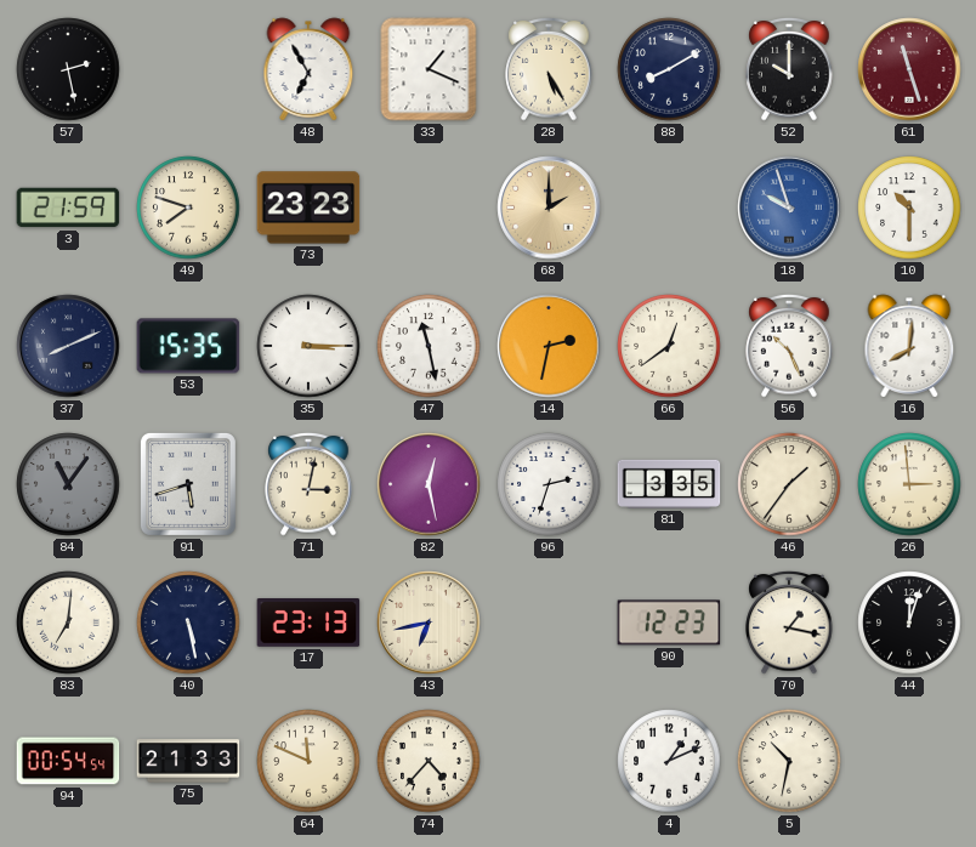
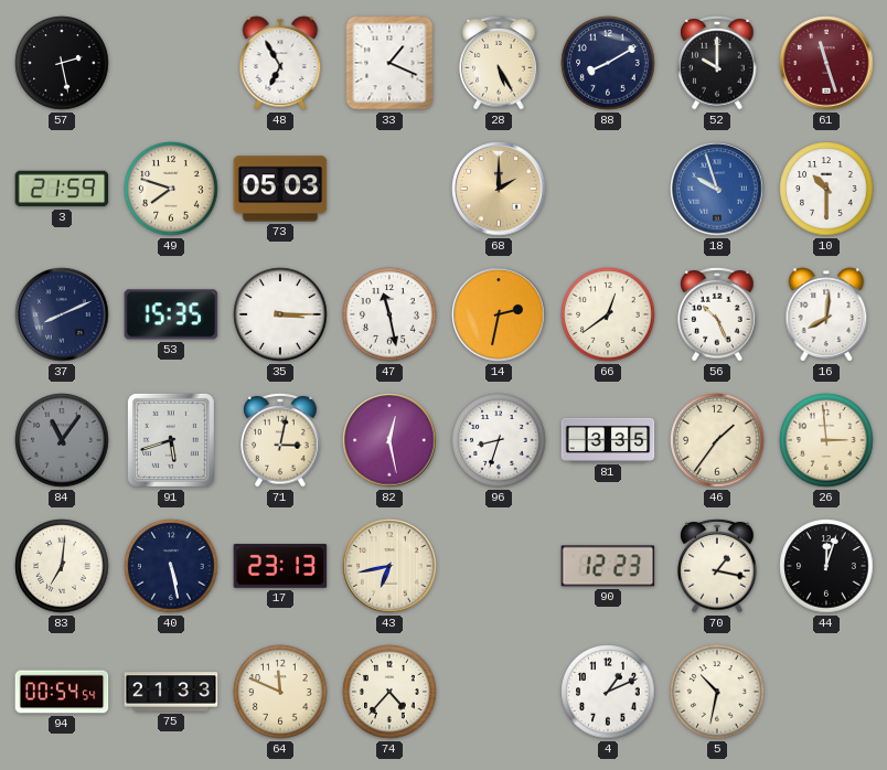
73: 23:23 -> 05:03 (280, 189)
96: 2:33 -> 8:33 (499, 440)
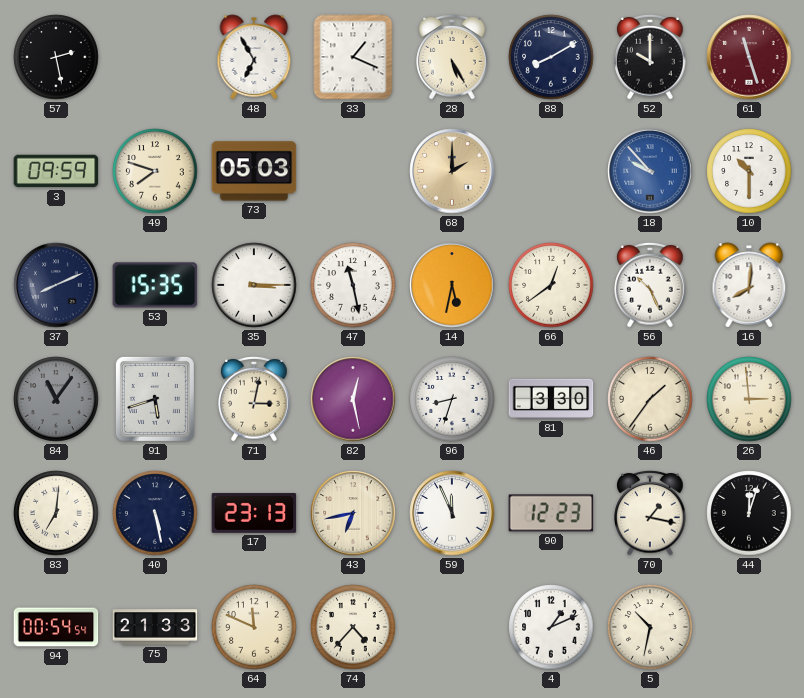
3: 21:59 -> 09:59 (56, 171)
18: 9:57 -> 9:53 (650, 171)
14: 2:32 -> 5:32 (452, 285)
81: 3:35 -> 3:30 (551, 399)
59: none -> 11:56 (452, 513)
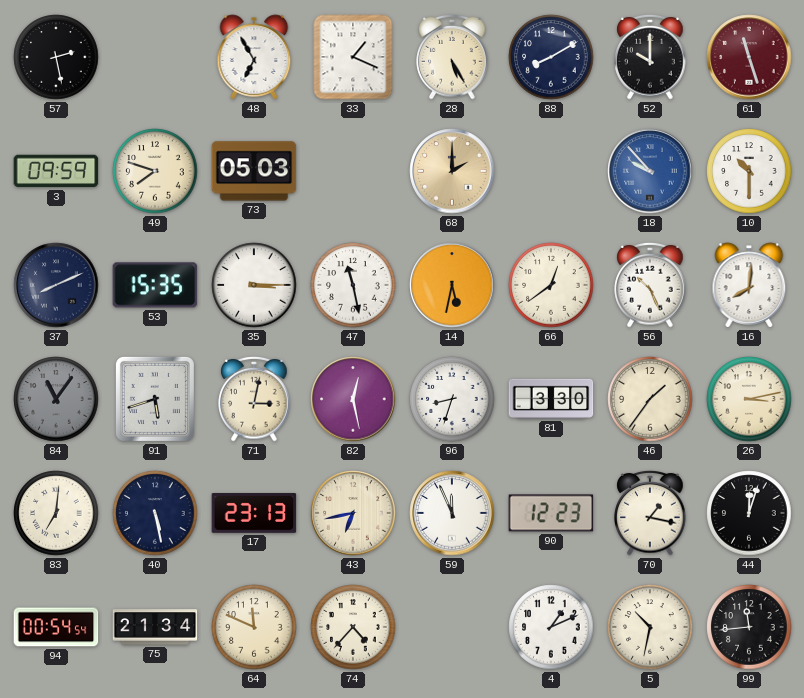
26: 2:59 -> 3:13 (749, 399)
75: 21:33 -> 21:34 (155, 627)
99: none -> 11:44 (749, 627)
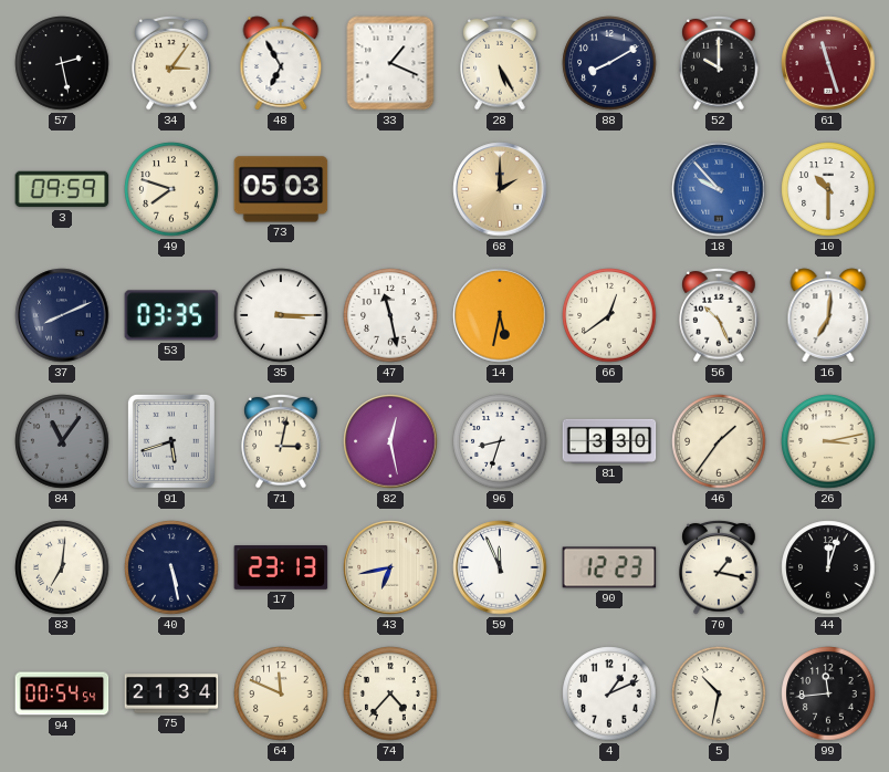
34: none -> 3:06 (171, 63)
53: 15:35 -> 03:35 (171, 315)
16: 8:01 -> 7:01 (828, 315)
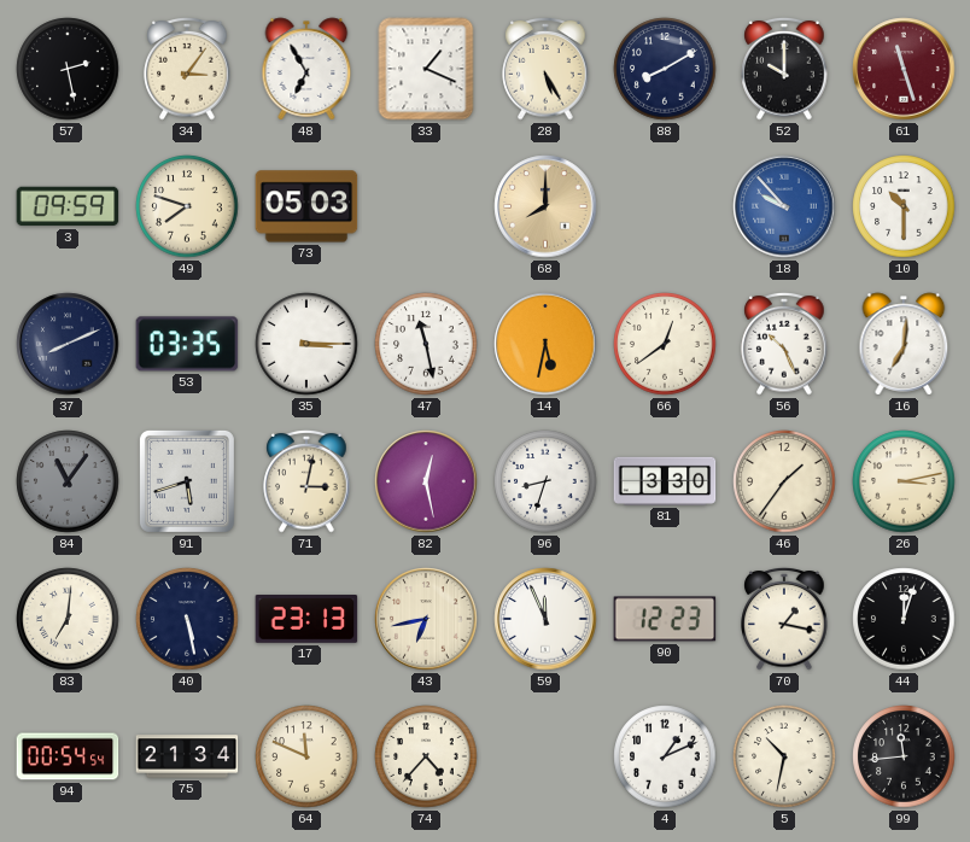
68: 2:00 -> 8:00 (545, 206)
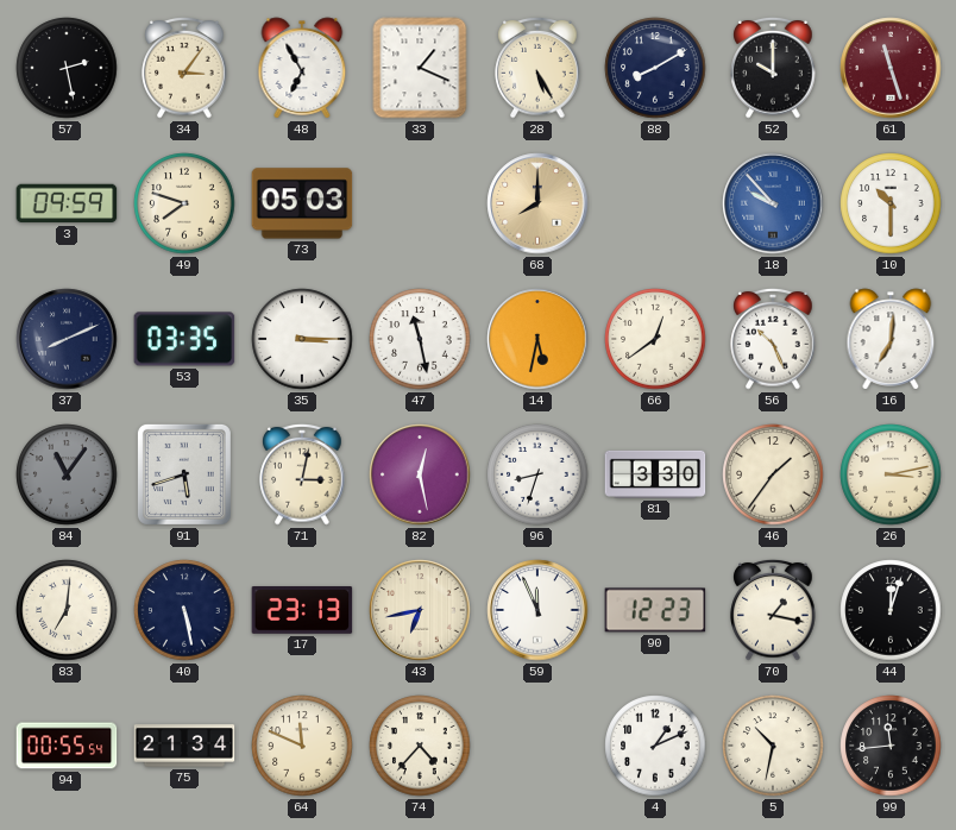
94: 00:54 -> 00:55 (67, 746)
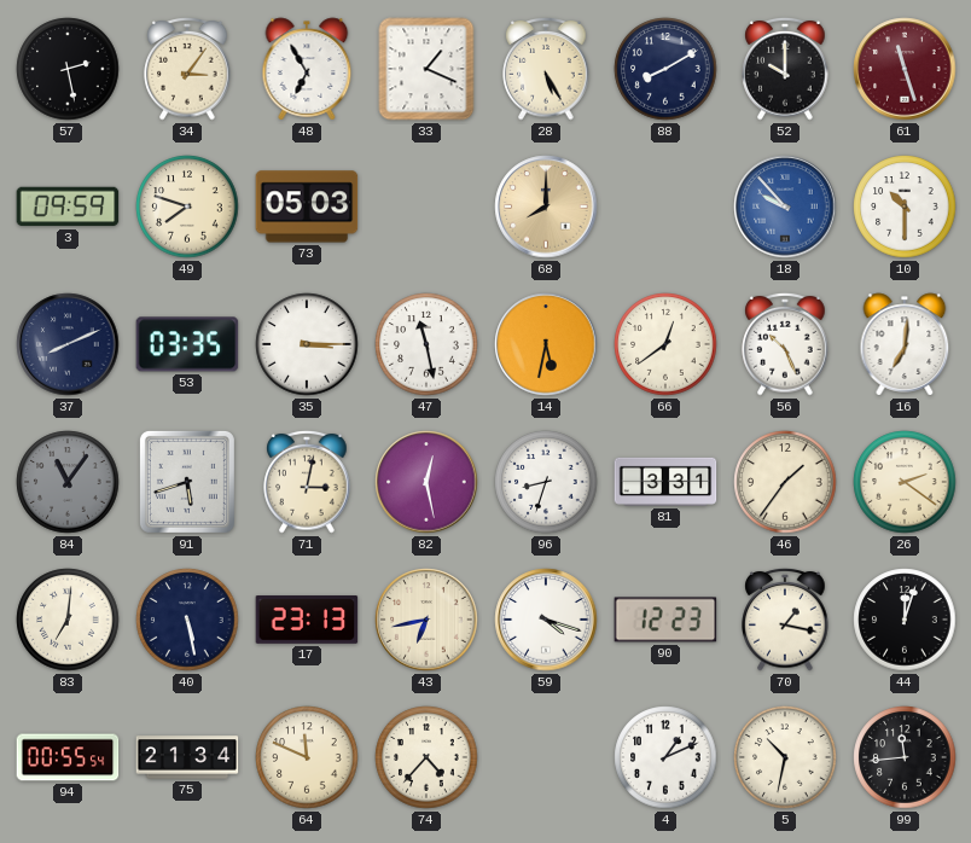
81: 3:30 -> 3:31 (665, 482)
26: 3:13 -> 2:21 (905, 482)
59: 11:56 -> 4:18 (546, 620)
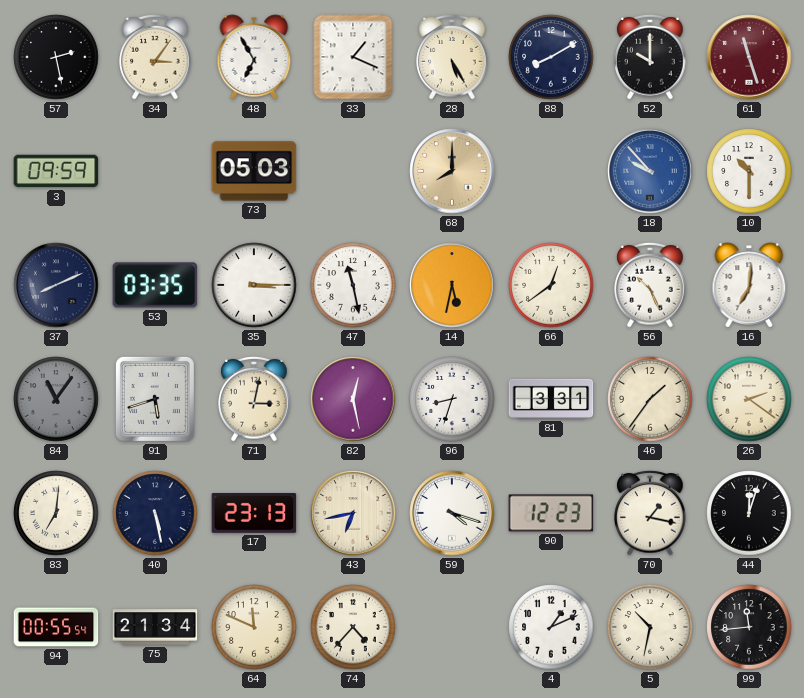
49: 7:48 -> none (187, 207)
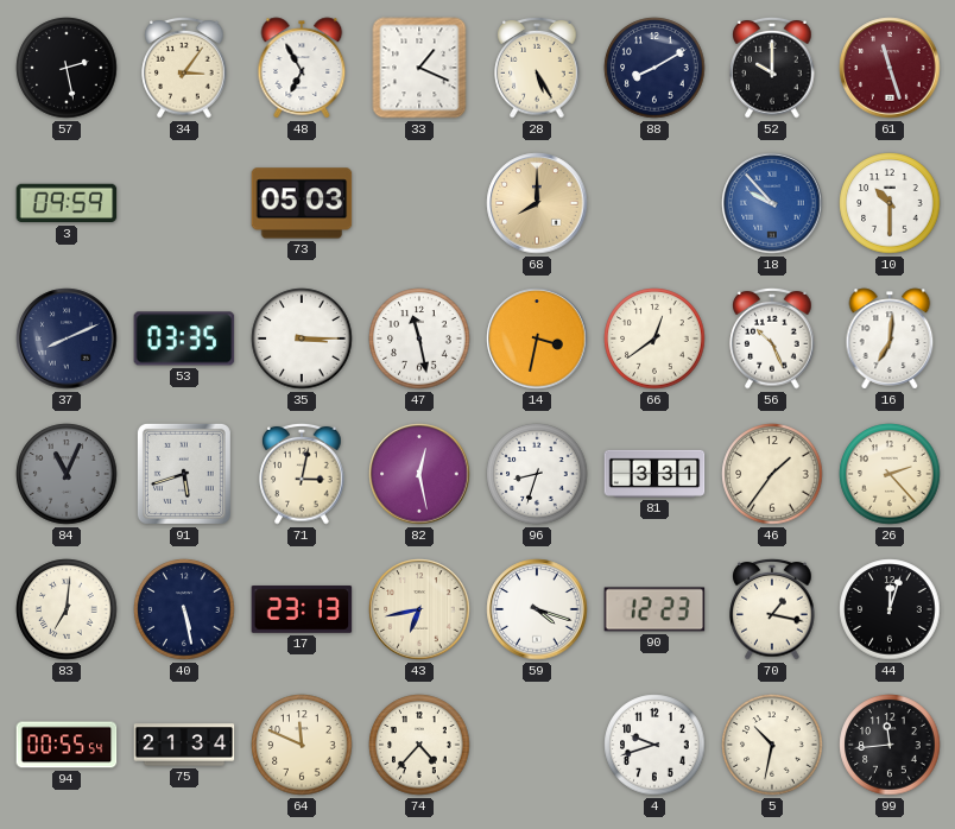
14: 5:32 -> 3:32 (537, 338)
84: 11:06 -> 11:04 (67, 474)
26: 2:21 -> 2:23 (890, 474)
4: 1:11 -> 9:42 (654, 745)
